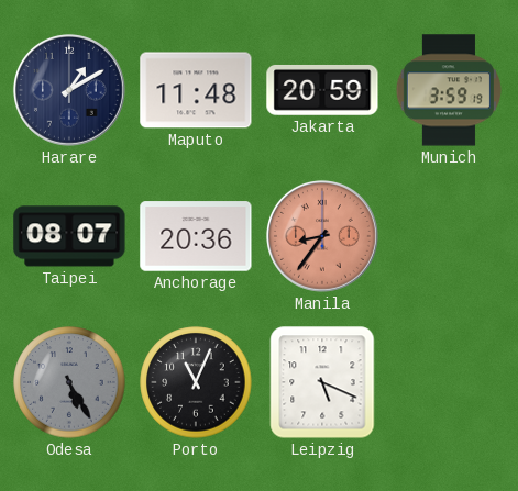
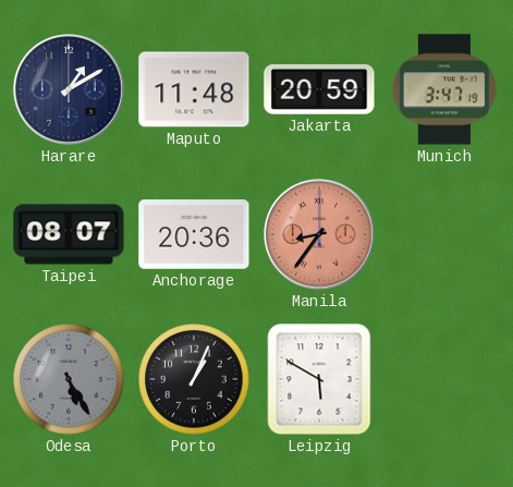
Munich: 3:59 -> 3:47 (444, 89)
Porto: 11:04 -> 1:04 (194, 379)
Leipzig: 5:19 -> 5:50 (319, 379)
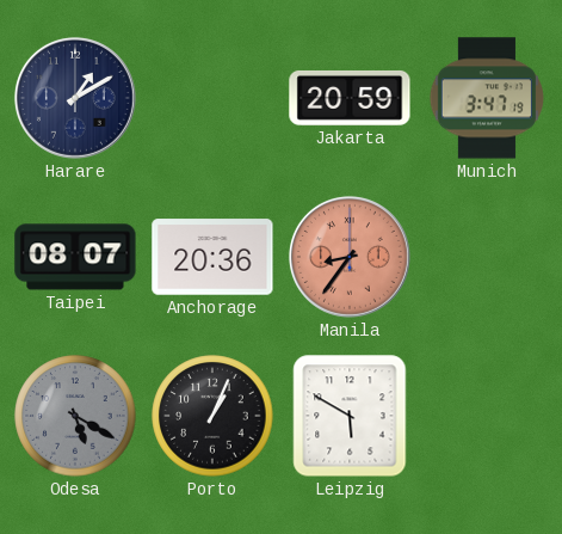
Maputo: 11:48 -> none (194, 89)
Odesa: 5:25 -> 5:20 (75, 416)
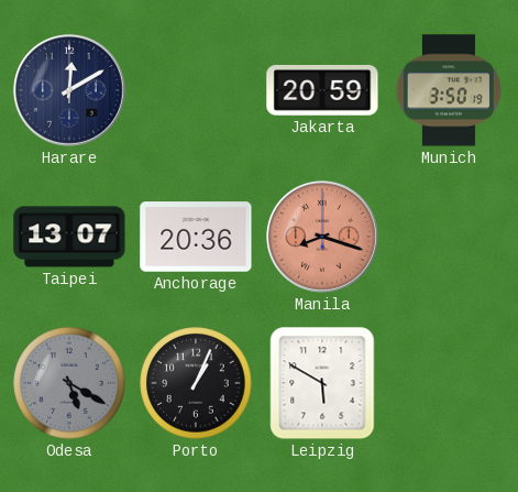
Harare: 1:10 -> 12:10 (69, 90)
Munich: 3:47 -> 3:50 (449, 90)
Taipei: 08:07 -> 13:07 (69, 237)
Manila: 8:36 -> 8:18 (322, 237)
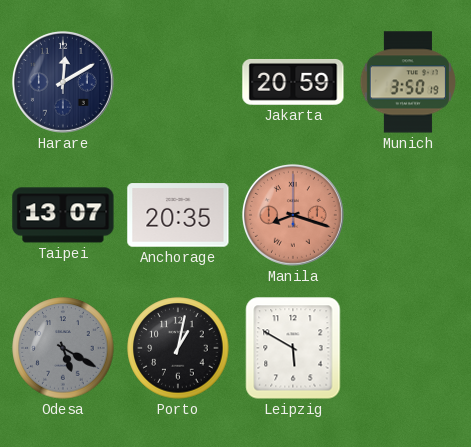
Anchorage: 20:36 -> 20:35 (178, 215)
Porto: 1:04 -> 1:02 (178, 348)
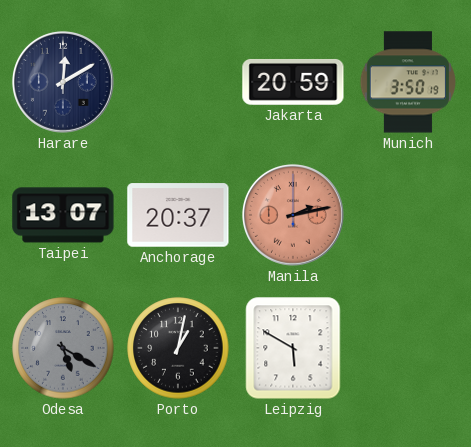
Anchorage: 20:35 -> 20:37 (178, 215)
Manila: 8:18 -> 2:13 (293, 215)
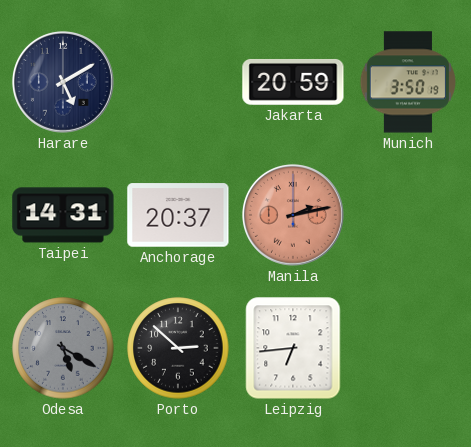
Harare: 12:10 -> 5:10 (63, 82)
Taipei: 13:07 -> 14:31 (63, 215)
Porto: 1:02 -> 2:52 (178, 348)
Leipzig: 5:50 -> 6:44 (293, 348)
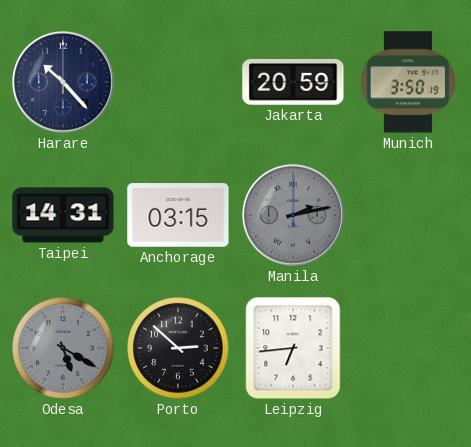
Harare: 5:10 -> 10:23 (63, 82)
Anchorage: 20:37 -> 03:15 (178, 215)
Manila dial: salmon -> grey (293, 215)
